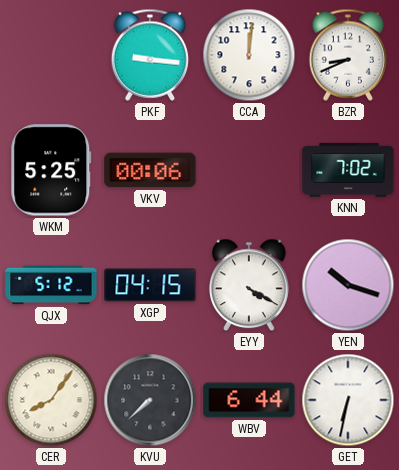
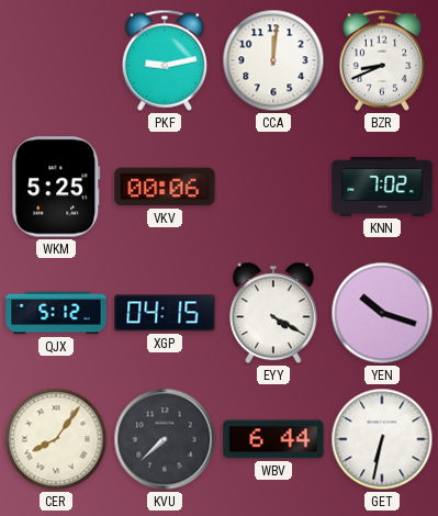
PKF: 9:16 -> 9:13 (165, 60)
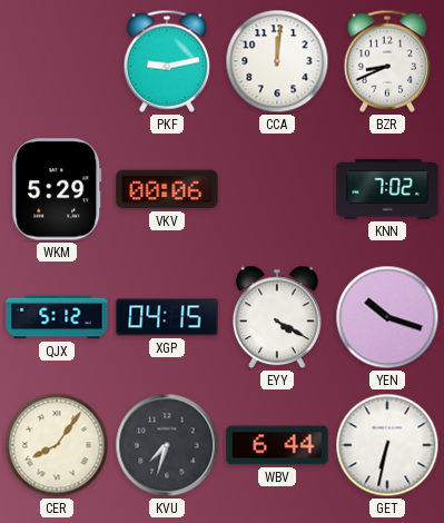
WKM: 5:25 -> 5:29 (57, 189)
KVU: 7:38 -> 7:33 (167, 445)
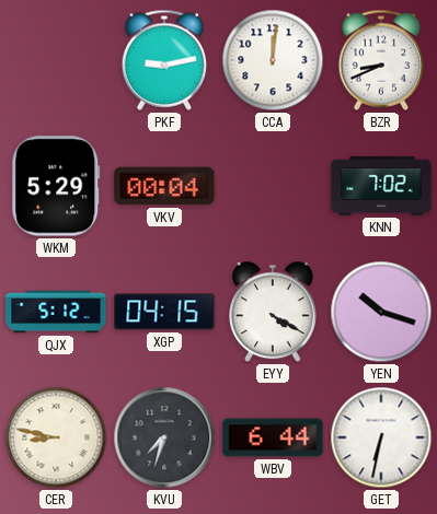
VKV: 00:06 -> 00:04 (164, 186)
CER: 8:06 -> 8:47 (56, 437)
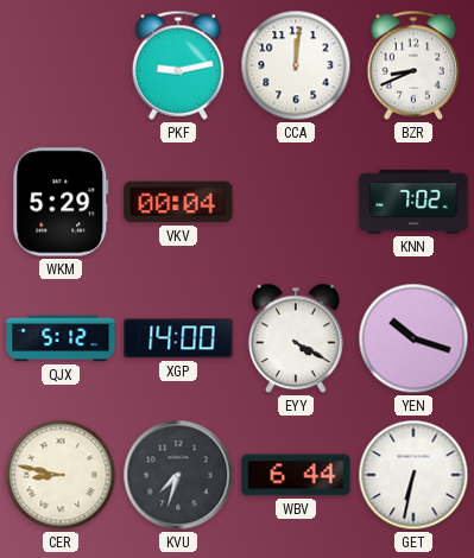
XGP: 04:15 -> 14:00 (178, 338)
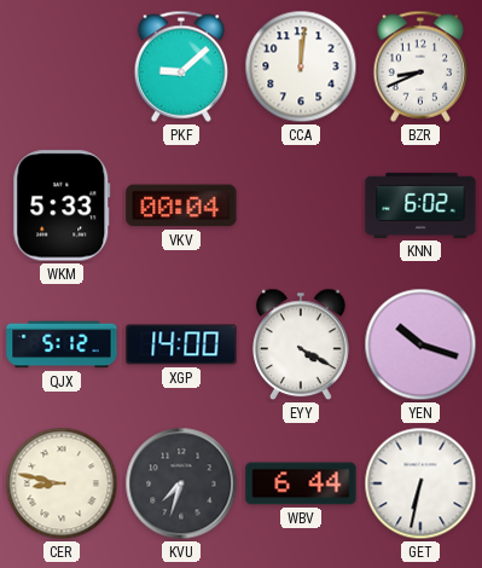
PKF: 9:13 -> 9:08 (181, 66)
WKM: 5:29 -> 5:33 (62, 205)
KNN: 7:02 -> 6:02 (420, 205)
